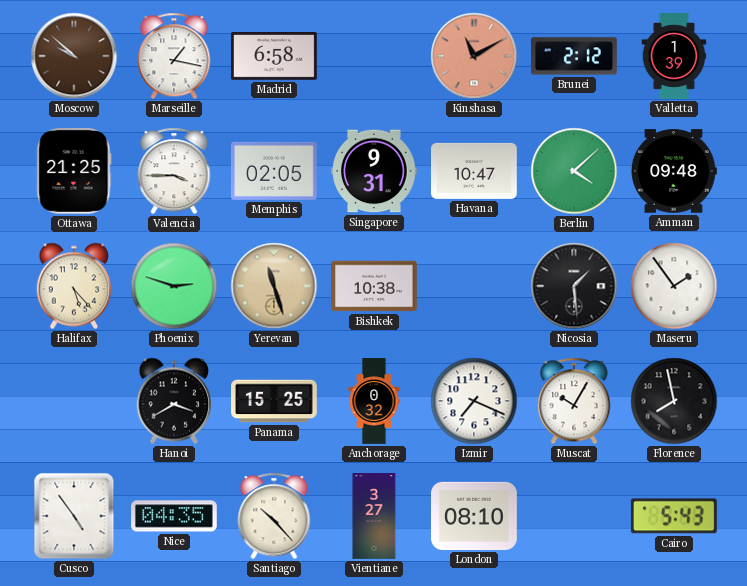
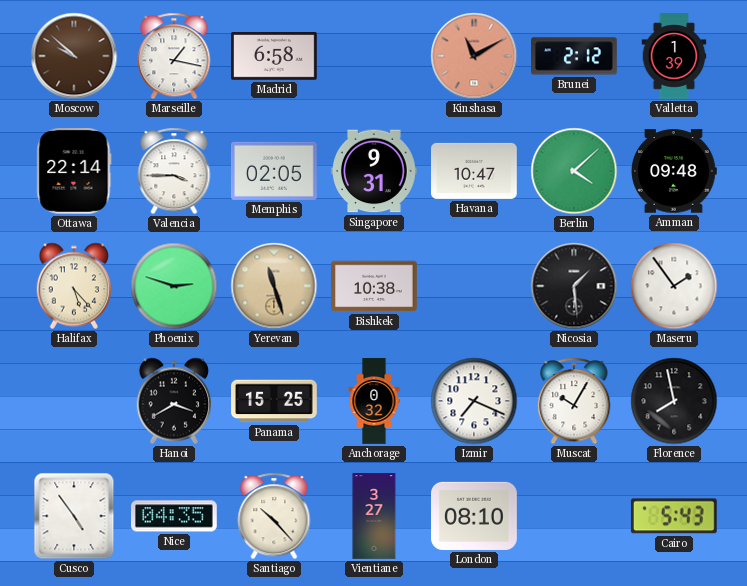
Ottawa: 21:25 -> 22:14 (74, 172)
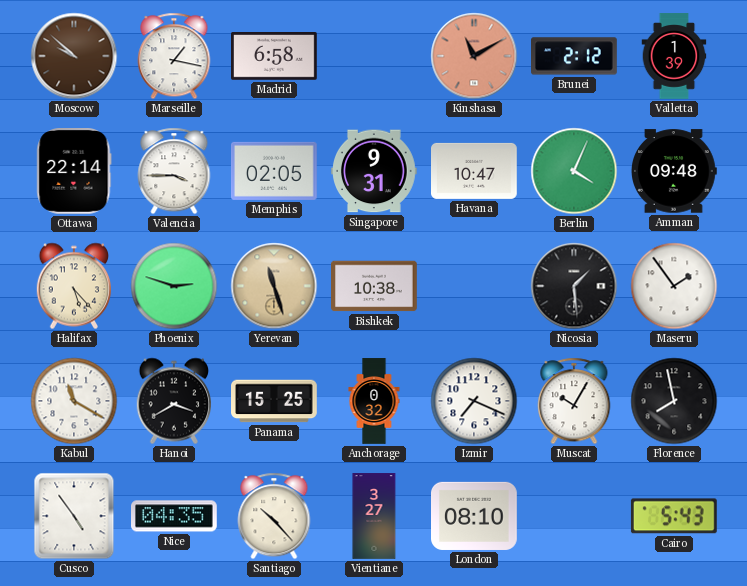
Berlin: 4:08 -> 4:04 (574, 171)
Kabul: none -> 11:20 (74, 401)
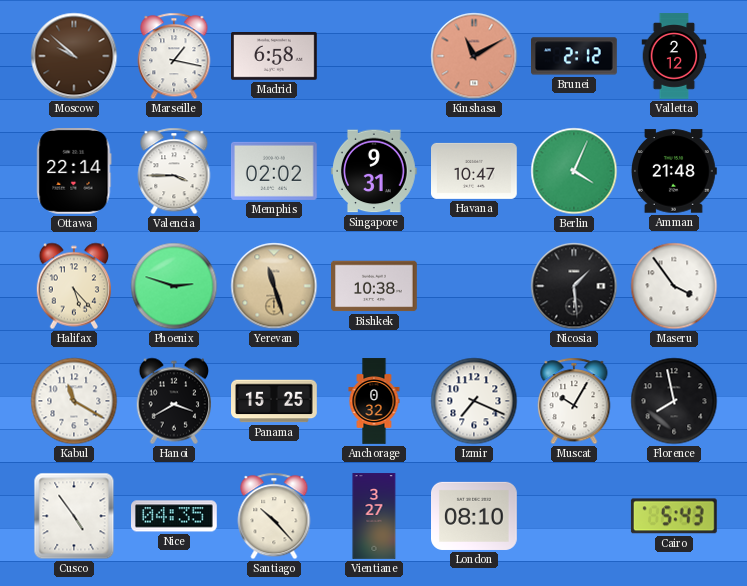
Valletta: 1:39 -> 2:12 (674, 56)
Memphis: 02:05 -> 02:02 (275, 171)
Amman: 09:48 -> 21:48 (674, 171)
Maseru: 1:54 -> 3:54 (674, 286)
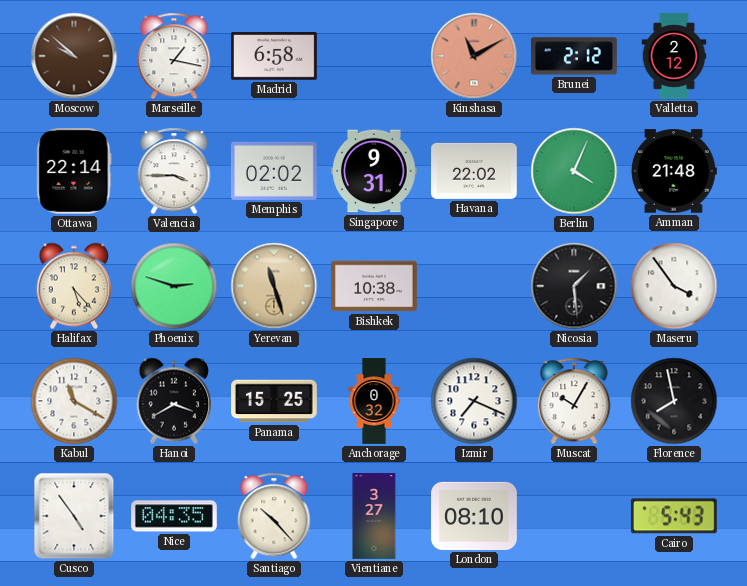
Havana: 10:47 -> 22:02 (475, 171)
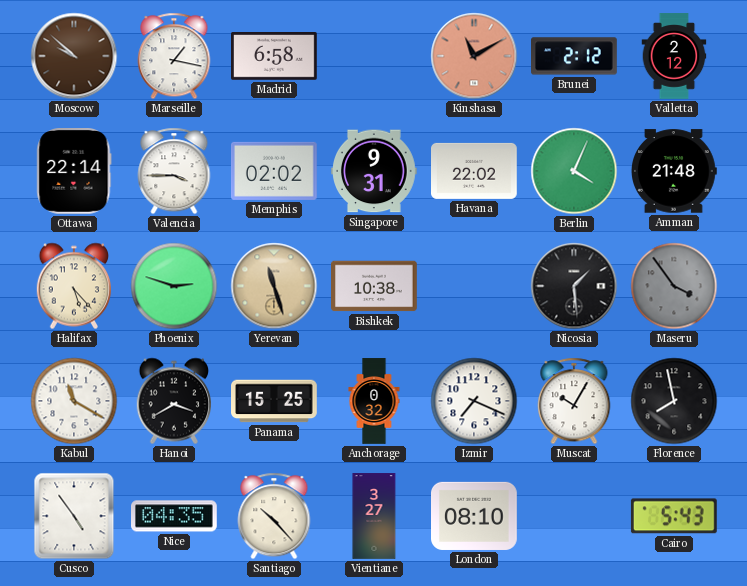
Maseru dial: white -> grey (674, 286)
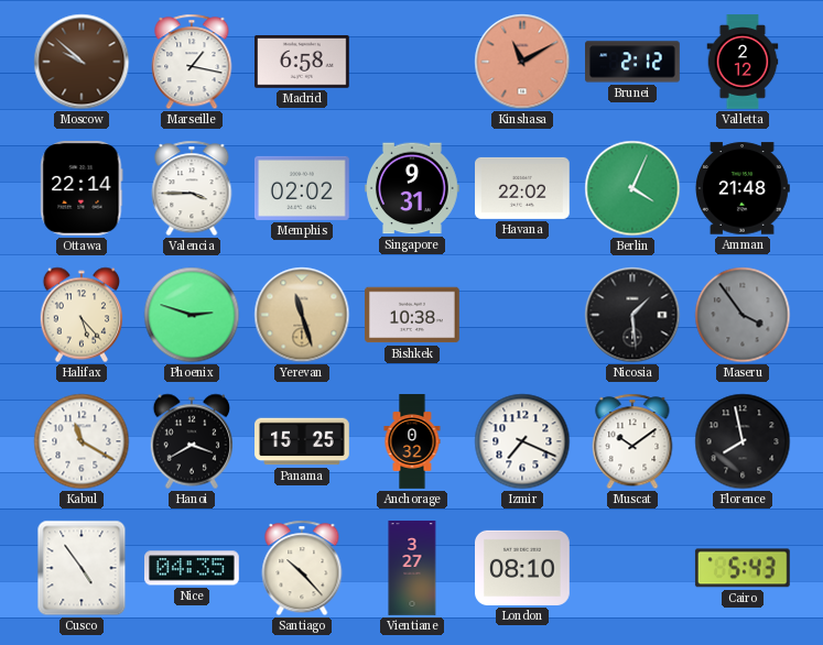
Muscat: 10:05 -> 10:09 (632, 441)
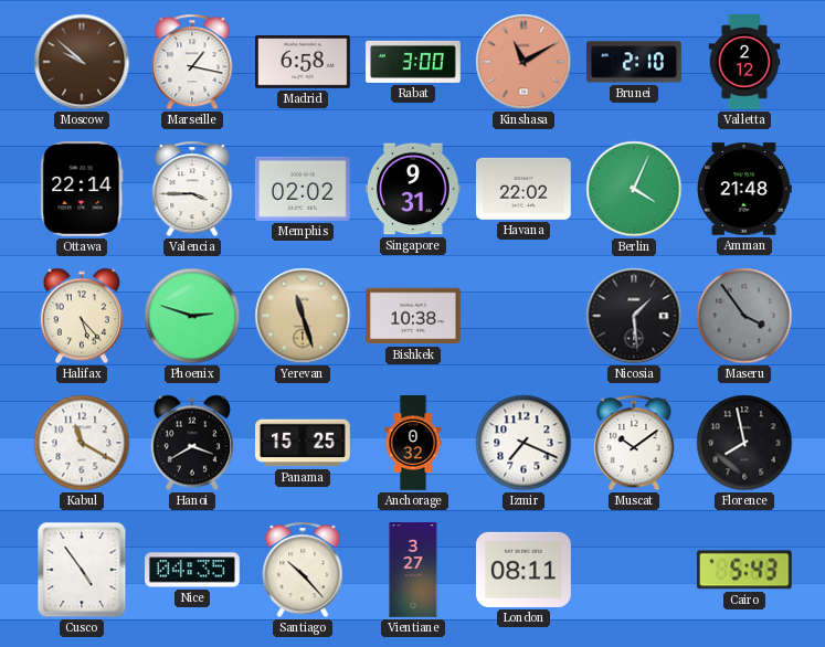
Rabat: none -> 3:00 (413, 62)
Brunei: 2:12 -> 2:10 (635, 62)
London: 08:10 -> 08:11 (525, 570)
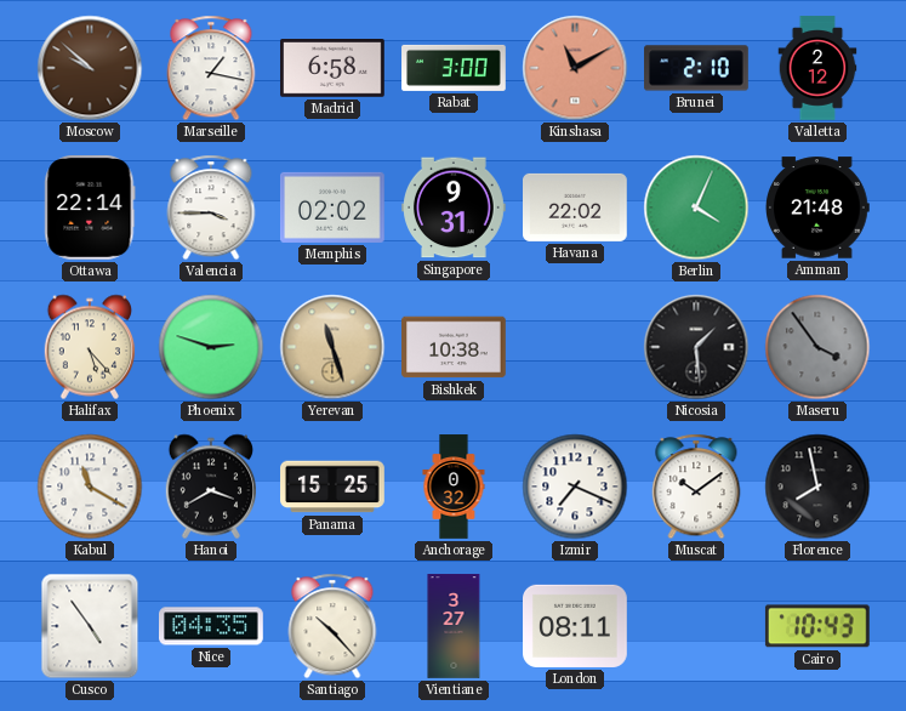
Cairo: 5:43 -> 10:43 (817, 626)
